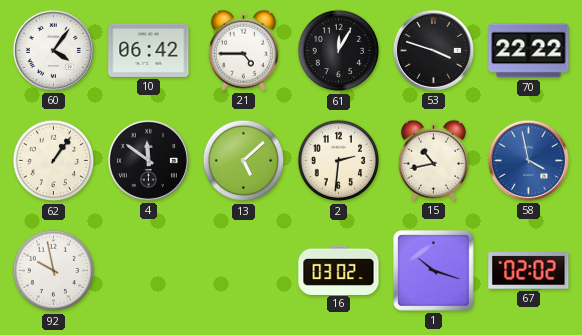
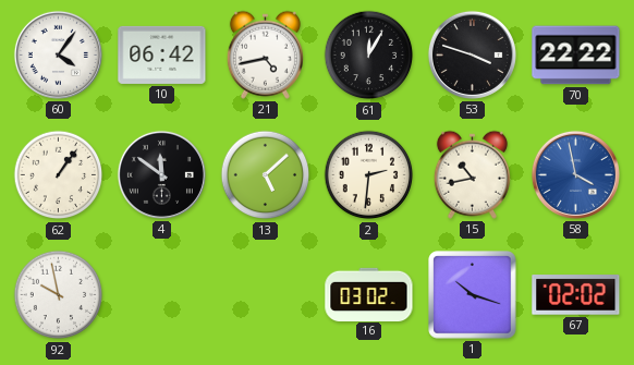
21: 4:45 -> 4:43 (265, 54)
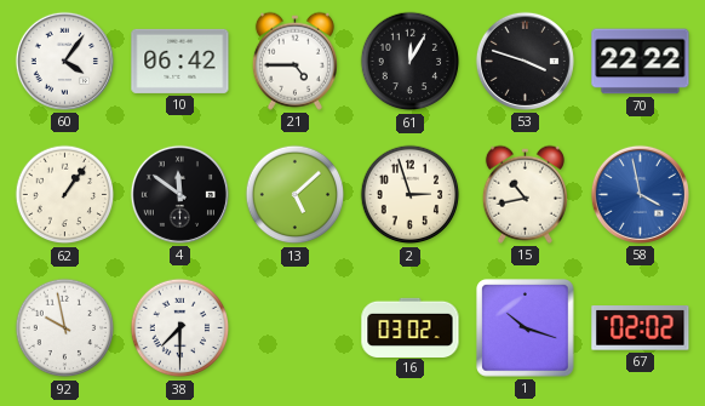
21: 4:43 -> 4:45 (294, 61)
2: 2:31 -> 2:57 (411, 195)
38: none -> 7:30 (180, 328)
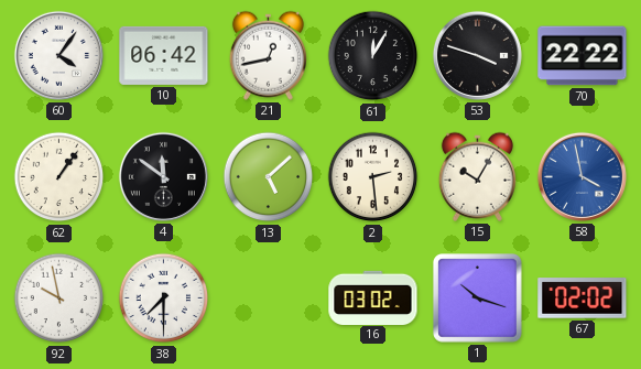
21: 4:45 -> 12:43 (268, 55)
2: 2:57 -> 2:29 (373, 177)
15: 10:43 -> 10:05 (477, 176)
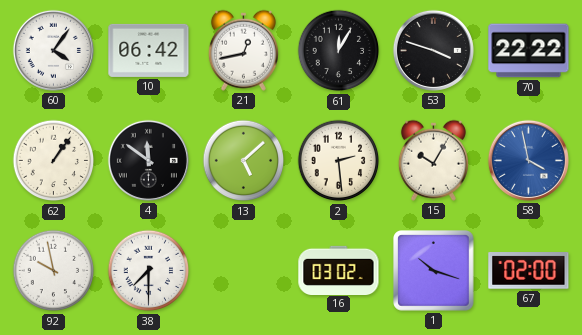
67: 02:02 -> 02:00 (529, 271)
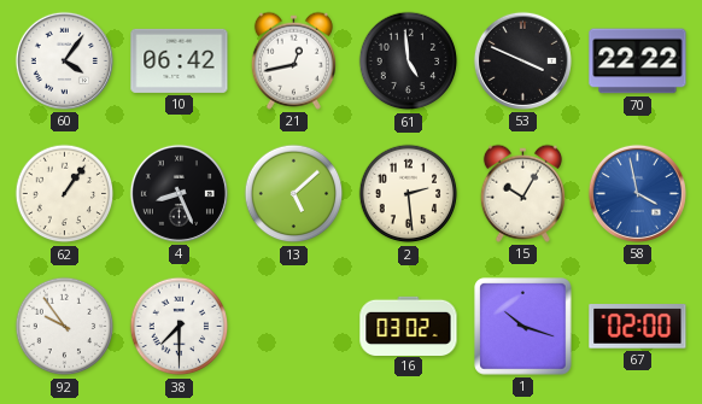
61: 12:05 -> 4:59 (409, 62)
53: 3:48 -> 3:49 (522, 60)
4: 11:51 -> 8:26 (179, 193)
92: 9:58 -> 9:54 (65, 327)
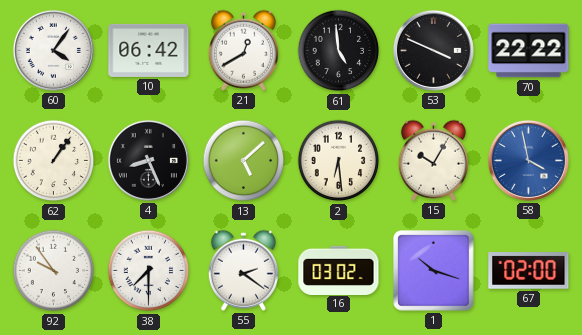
21: 12:43 -> 12:40 (243, 50)
2: 2:29 -> 6:29 (339, 161)
55: none -> 2:21 (243, 270)
